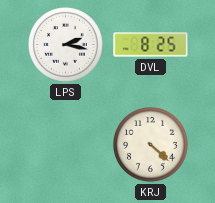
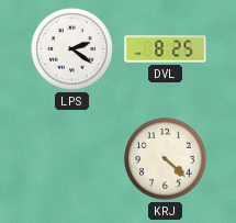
LPS: 2:17 -> 2:21 (72, 49)
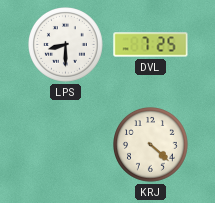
LPS: 2:21 -> 8:30 (66, 45)
DVL: 8:25 -> 7:25 (151, 45)
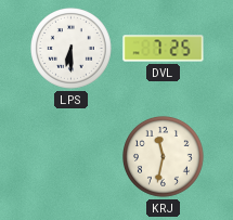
LPS: 8:30 -> 6:30 (72, 49)
KRJ: 4:22 -> 11:32 (164, 157)
